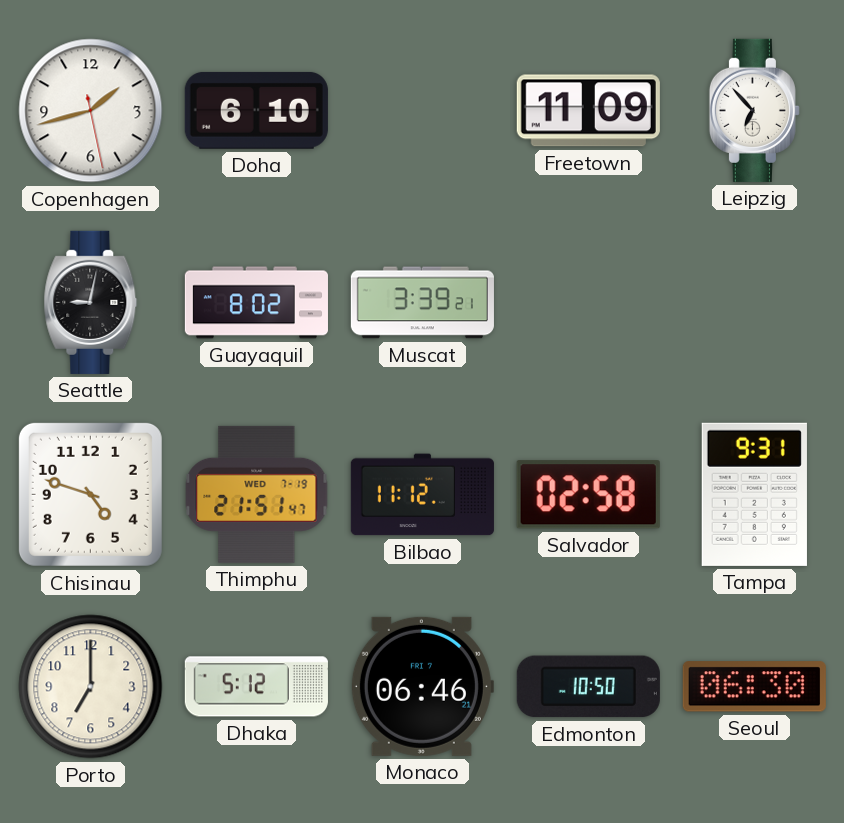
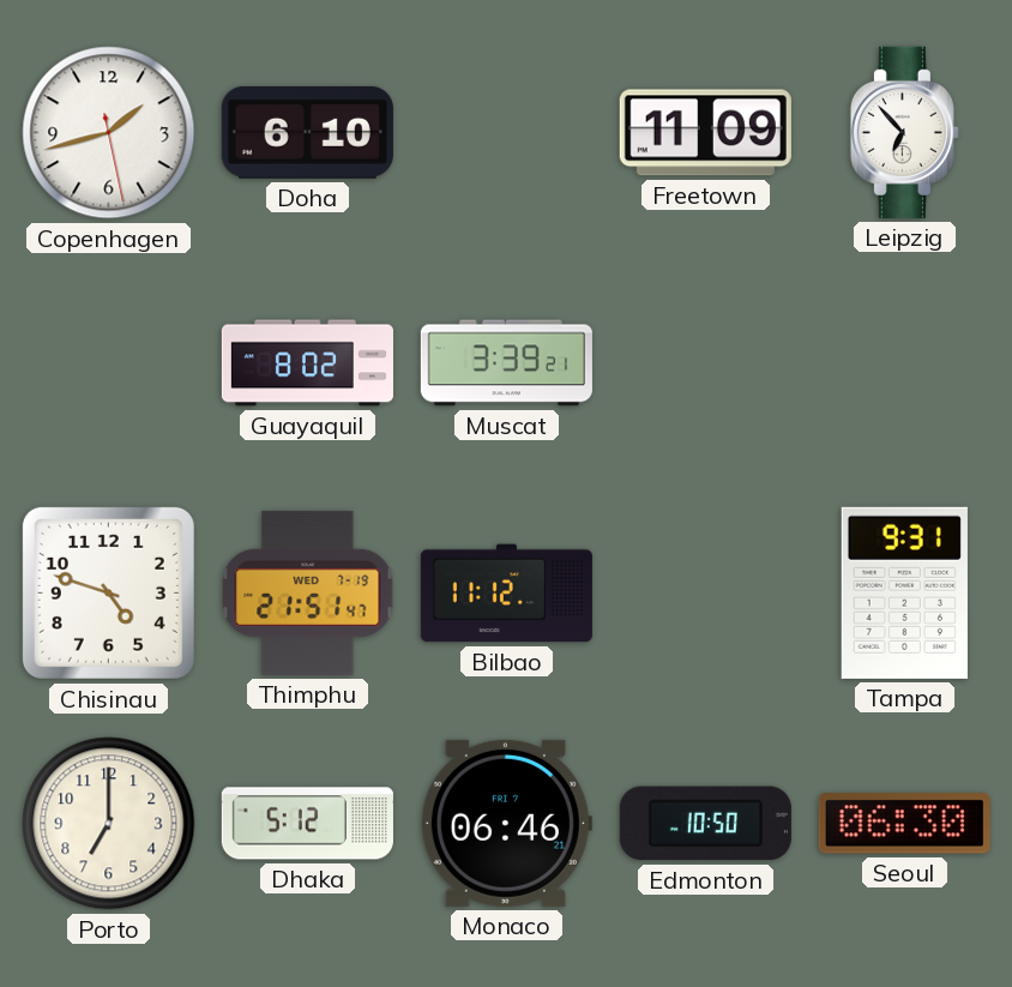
Seattle: 9:02 -> none (91, 302)
Salvador: 02:58 -> none (588, 495)
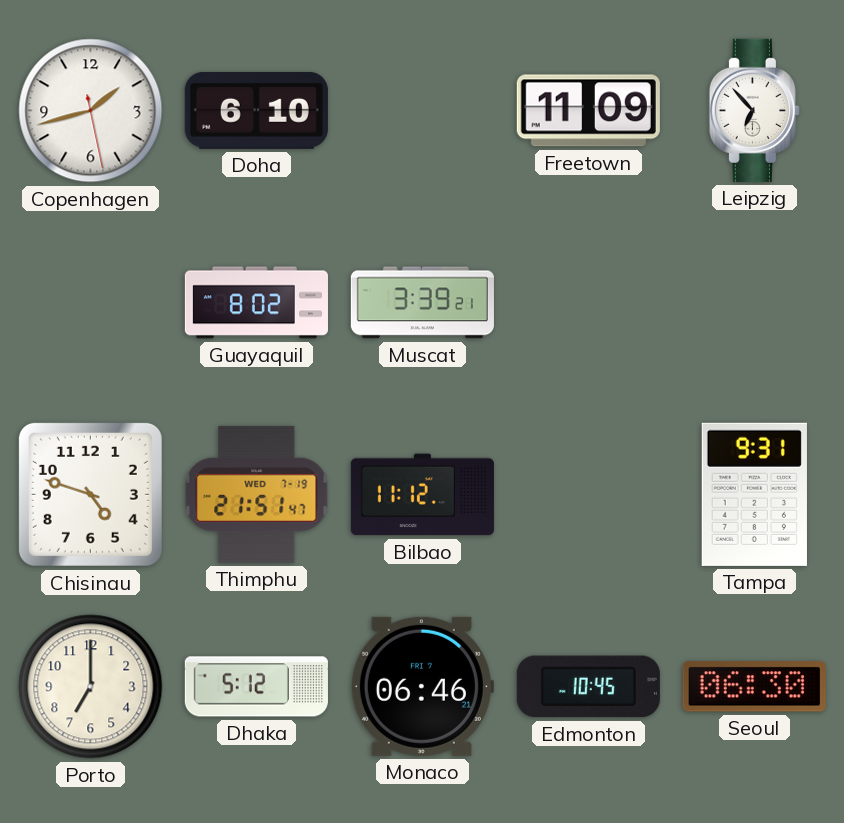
Edmonton: 10:50 -> 10:45 (588, 687)
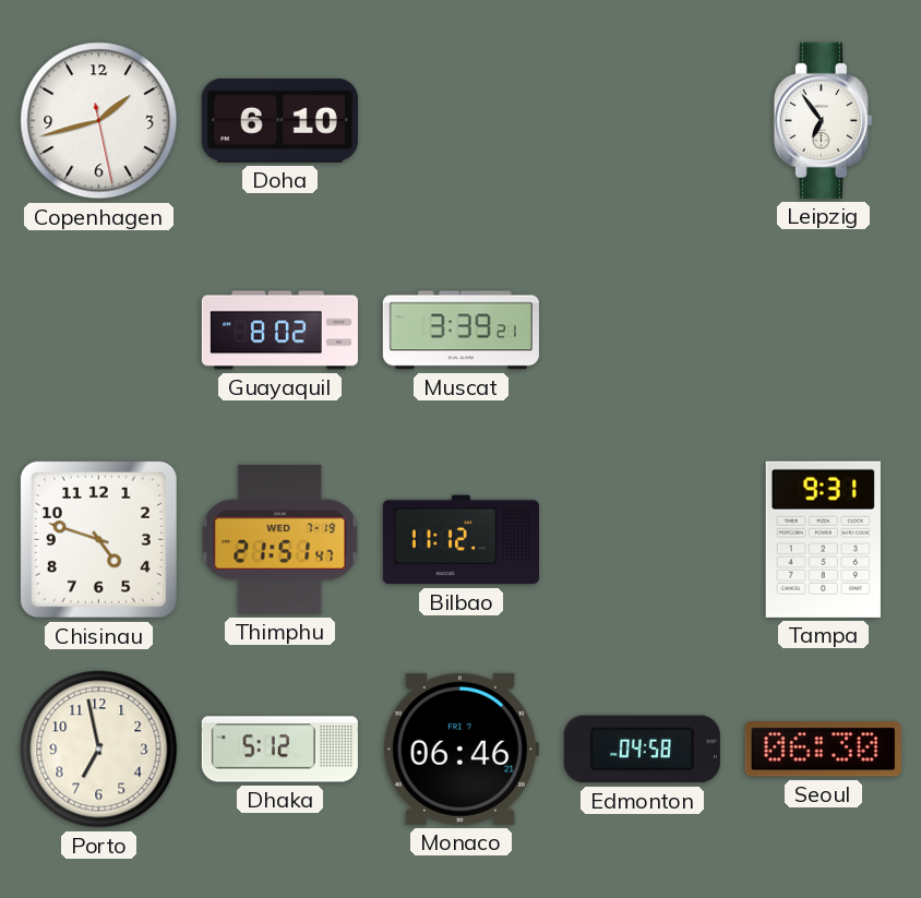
Freetown: 11:09 -> none (588, 111)
Leipzig: 6:53 -> 6:54 (823, 120)
Porto: 7:00 -> 6:58 (99, 750)
Edmonton: 10:45 -> 04:58 (642, 750)
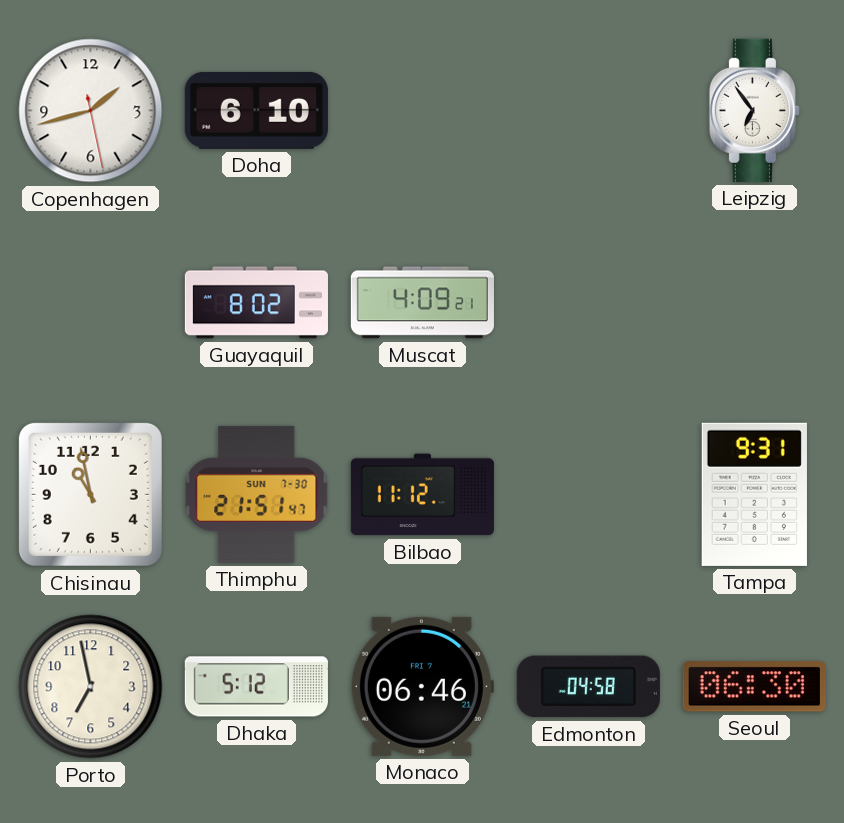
Muscat: 3:39 -> 4:09 (422, 303)
Chisinau: 4:48 -> 10:58 (90, 494)
Thimphu date: WED 7-19 -> SUN 7-30 (257, 494)
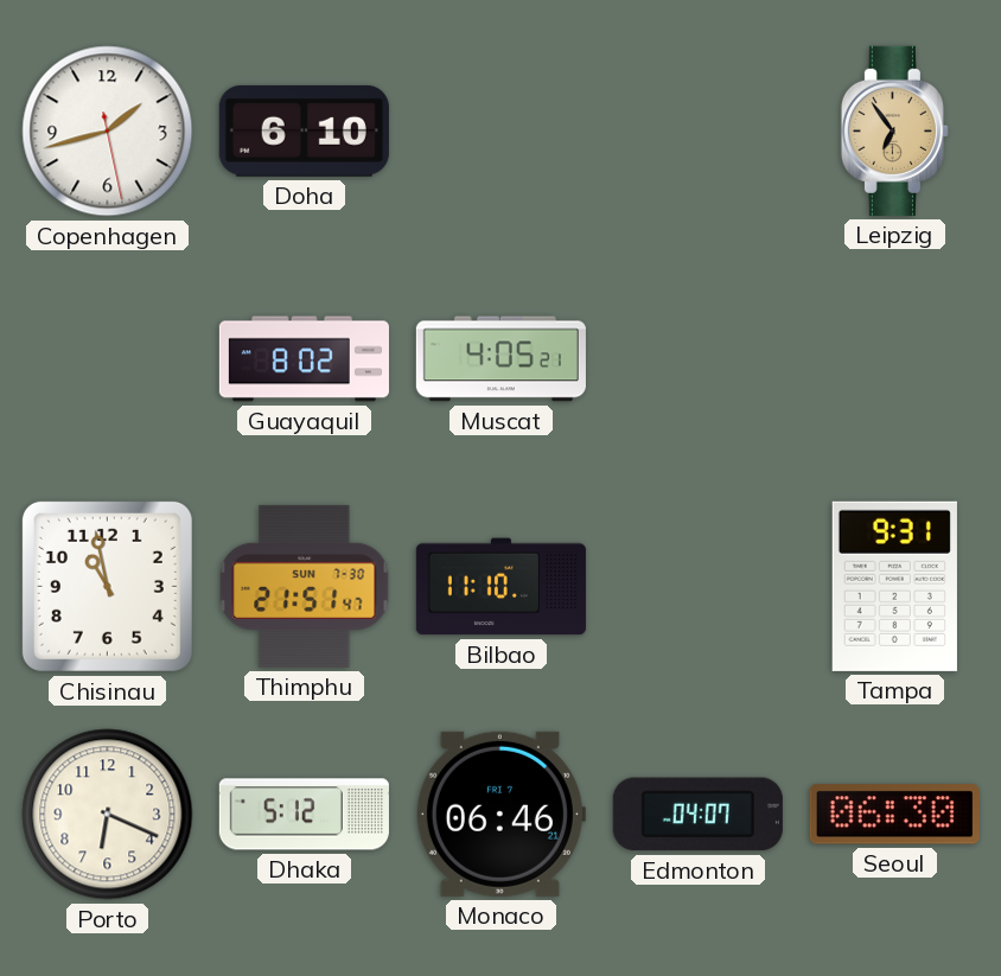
Leipzig dial: white -> champagne (894, 130)
Muscat: 4:09 -> 4:05 (500, 359)
Bilbao: 11:12 -> 11:10 (500, 587)
Porto: 6:58 -> 6:19 (108, 815)
Edmonton: 04:58 -> 04:07 (697, 815)
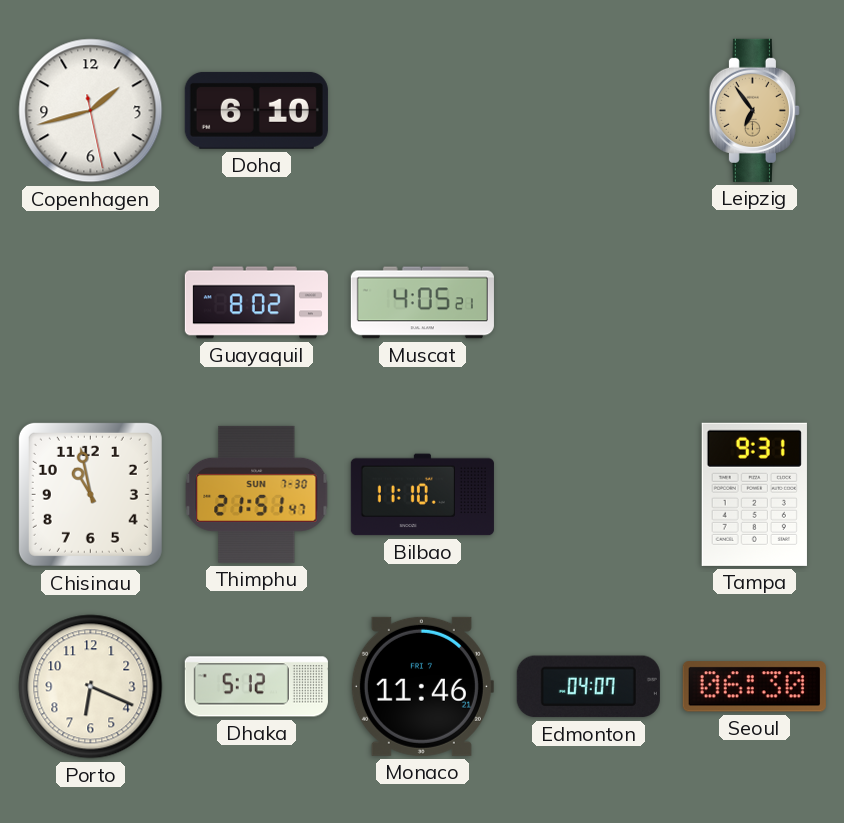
Monaco: 06:46 -> 11:46 (422, 686)
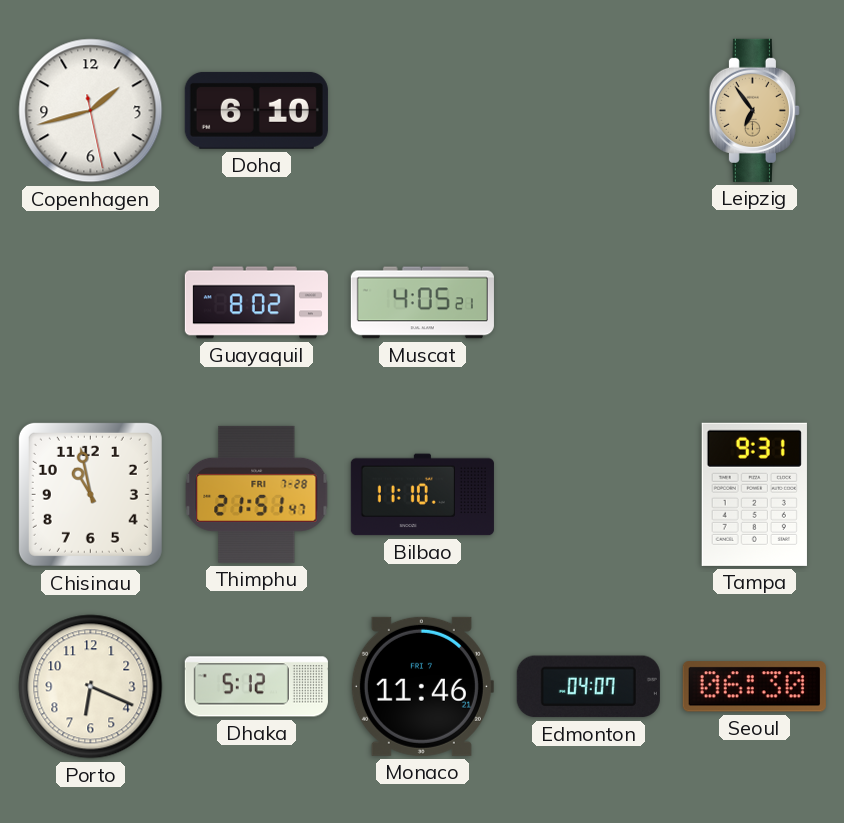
Thimphu date: SUN 7-30 -> FRI 7-28 (257, 494)
